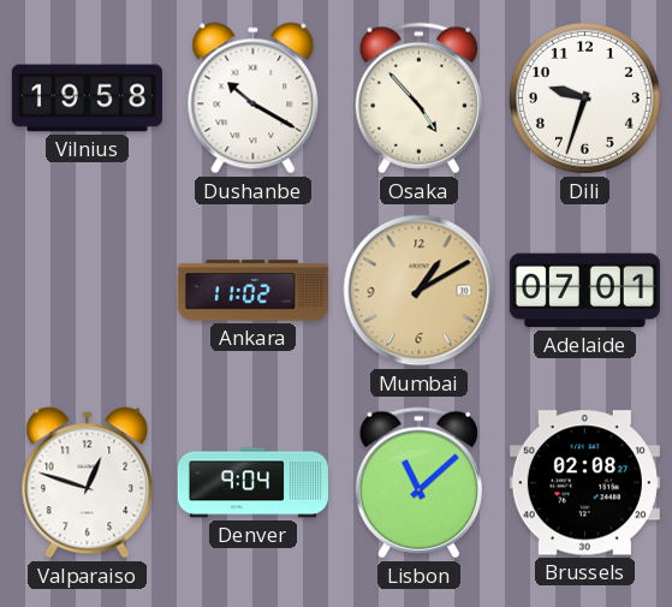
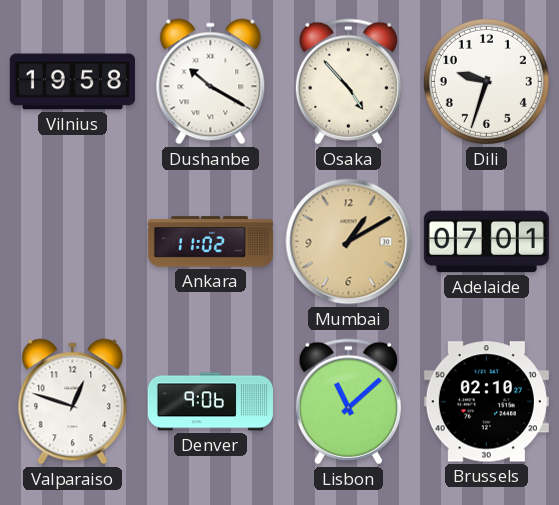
Denver: 9:04 -> 9:06 (210, 402)
Brussels: 02:08 -> 02:10 (486, 402)
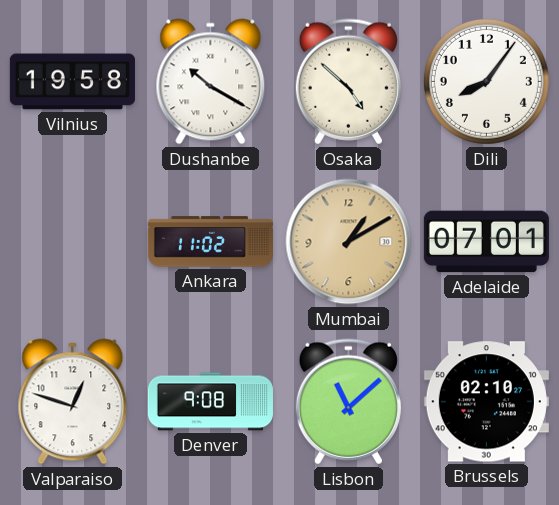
Osaka: 4:53 -> 4:52 (348, 82)
Dili: 9:33 -> 8:06 (486, 81)
Denver: 9:06 -> 9:08 (210, 402)
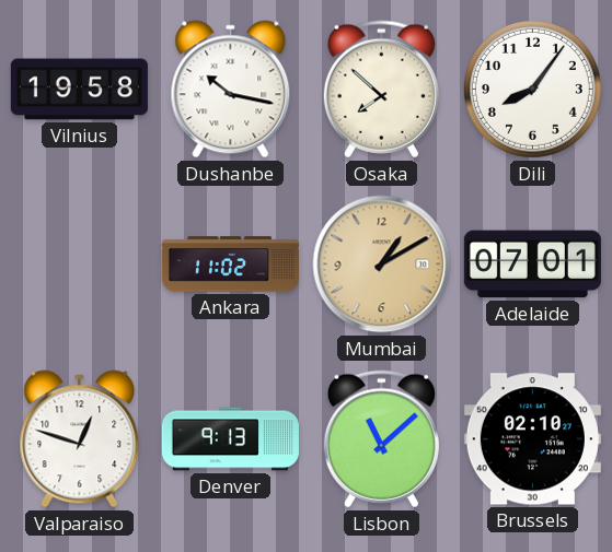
Dushanbe: 10:20 -> 10:17 (231, 90)
Osaka: 4:52 -> 7:52 (381, 90)
Denver: 9:08 -> 9:13 (230, 439)
